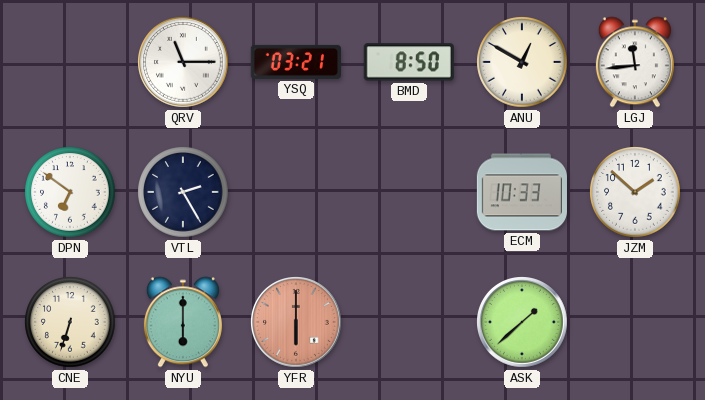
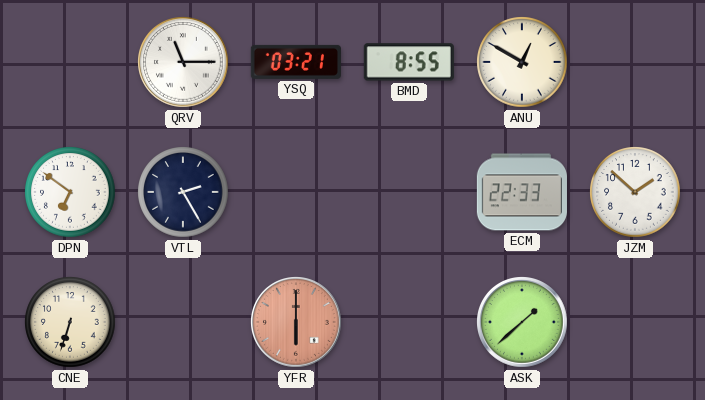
BMD: 8:50 -> 8:55 (409, 62)
LGJ: 11:44 -> none (635, 62)
ECM: 10:33 -> 22:33 (522, 192)
NYU: 6:00 -> none (183, 322)
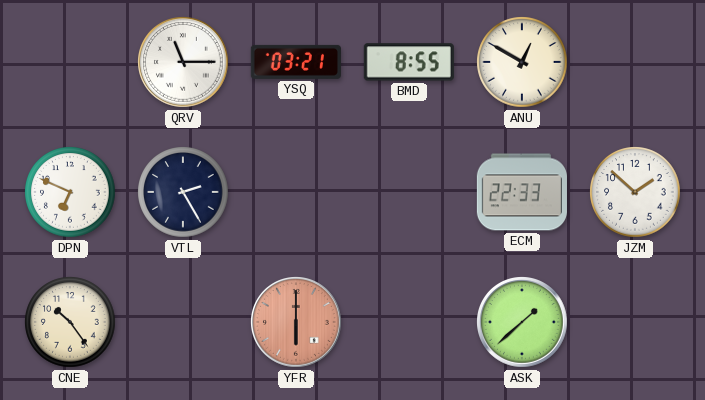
DPN: 6:51 -> 6:49 (70, 192)
CNE: 6:33 -> 10:24 (70, 322)
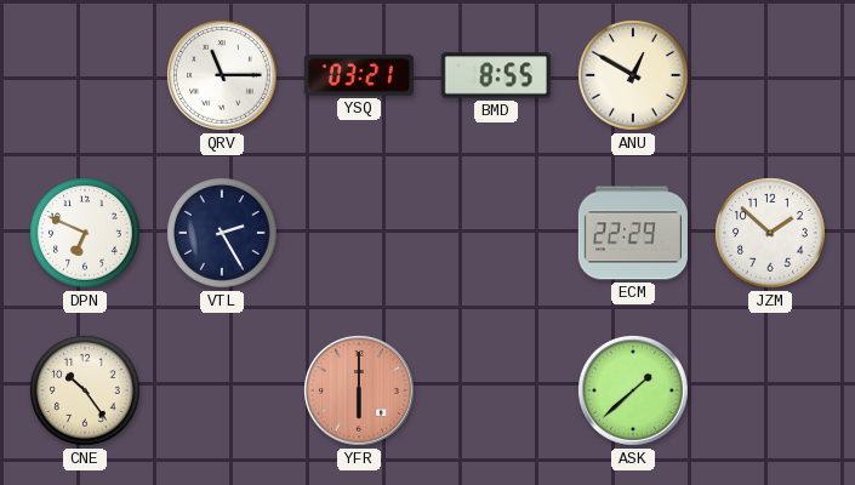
ECM: 22:33 -> 22:29 (633, 233)
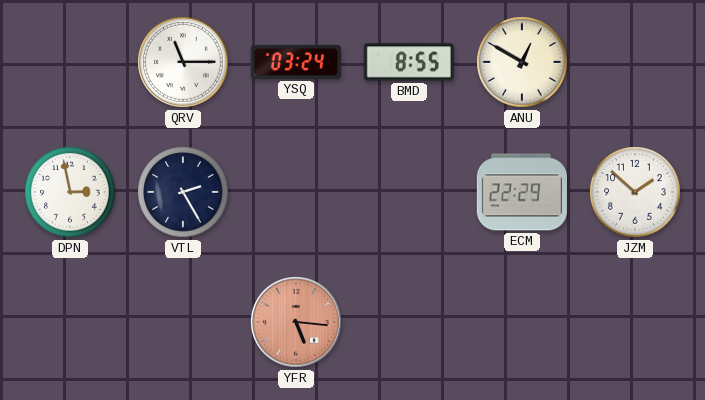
YSQ: 03:21 -> 03:24 (296, 62)
DPN: 6:49 -> 2:58 (70, 192)
CNE: 10:24 -> none (85, 390)
YFR: 6:00 -> 5:16 (297, 323)
ASK: 1:38 -> none (634, 392)
